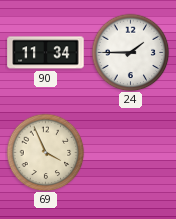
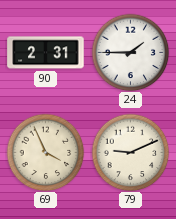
90: 11:34 -> 2:31 (46, 53)
79: none -> 9:11 (130, 152)
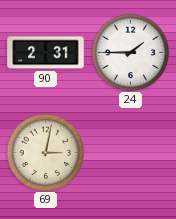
69: 3:56 -> 3:02 (45, 152)
79: 9:11 -> none (130, 152)
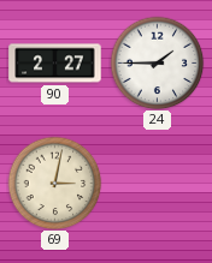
90: 2:31 -> 2:27 (55, 64)
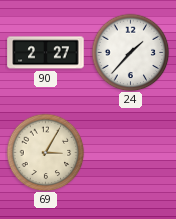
24: 1:45 -> 1:37 (130, 52)
69: 3:02 -> 3:05 (45, 152)
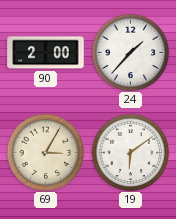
90: 2:27 -> 2:00 (46, 53)
19: none -> 6:09 (130, 152)
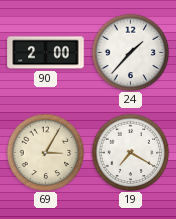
19: 6:09 -> 7:20 (130, 152)
